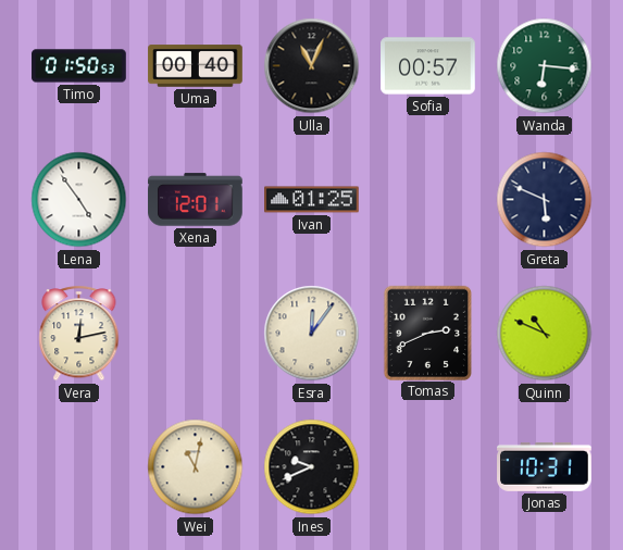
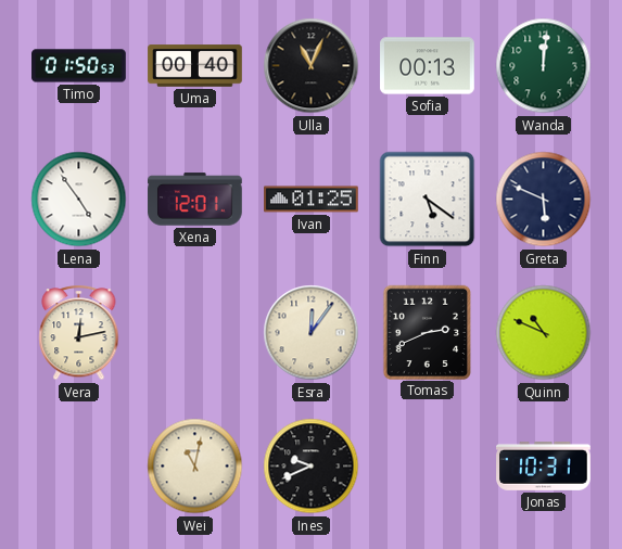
Sofia: 00:57 -> 00:13 (428, 66)
Wanda: 6:16 -> 12:01 (544, 66)
Finn: none -> 5:21 (428, 200)
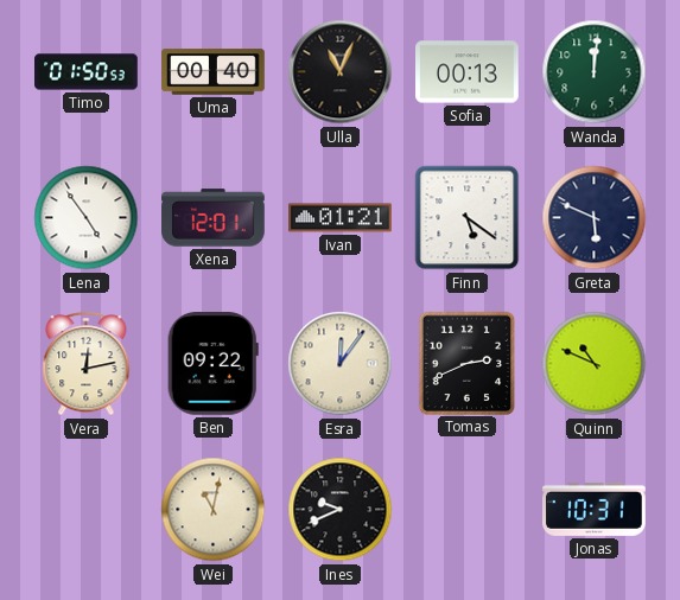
Ivan: 01:25 -> 01:21 (341, 218)
Ben: none -> 09:22 (212, 364)
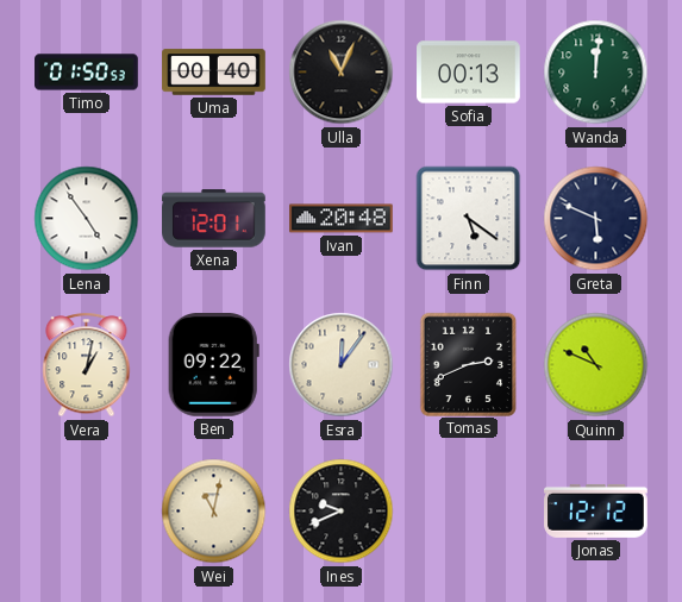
Ivan: 01:21 -> 20:48 (342, 219)
Vera: 12:13 -> 1:02 (87, 365)
Jonas: 10:31 -> 12:12 (596, 510)
